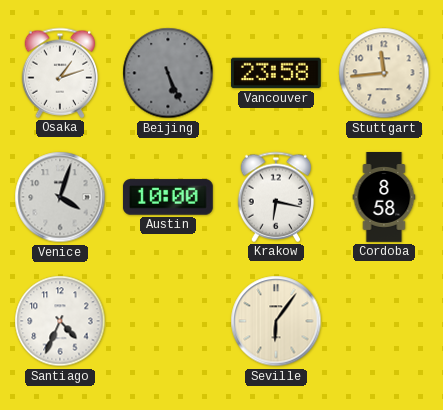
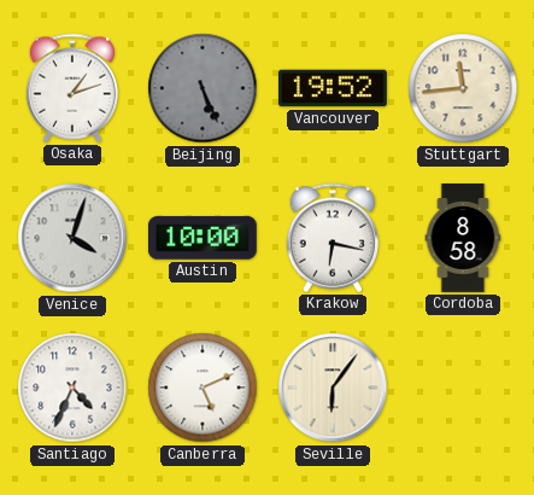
Vancouver: 23:58 -> 19:52 (334, 88)
Canberra: none -> 5:11 (203, 388)
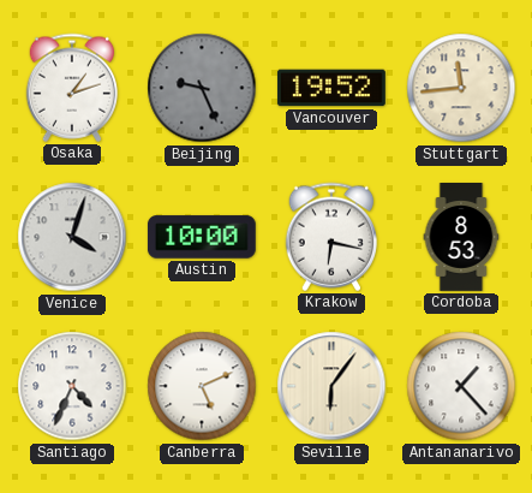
Beijing: 5:26 -> 9:26 (202, 88)
Cordoba: 8:58 -> 8:53 (461, 237)
Antananarivo: none -> 1:23 (461, 386)
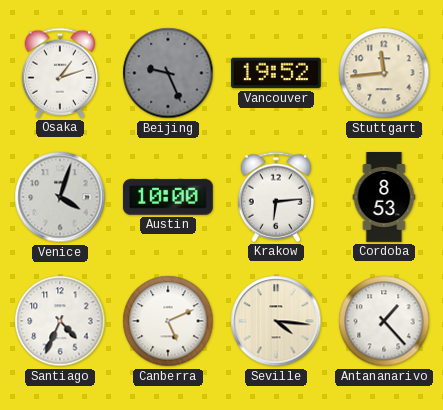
Krakow: 6:17 -> 6:14 (276, 197)
Seville: 6:06 -> 4:16 (276, 321)
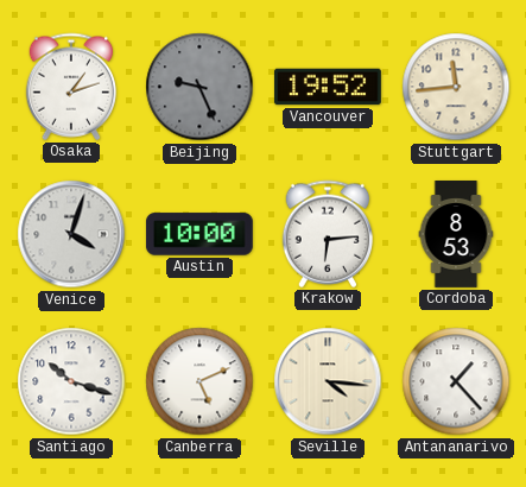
Santiago: 4:34 -> 10:18 (71, 381)
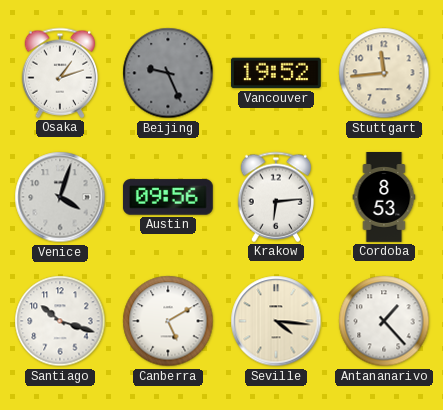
Austin: 10:00 -> 09:56 (168, 197)
Canberra: 5:11 -> 5:10 (168, 321)
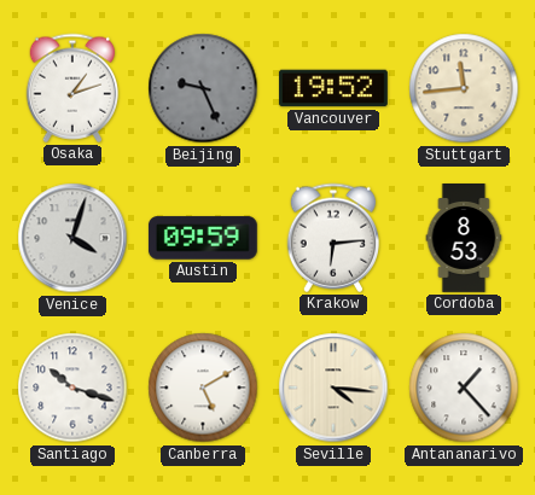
Austin: 09:56 -> 09:59 (203, 238)
